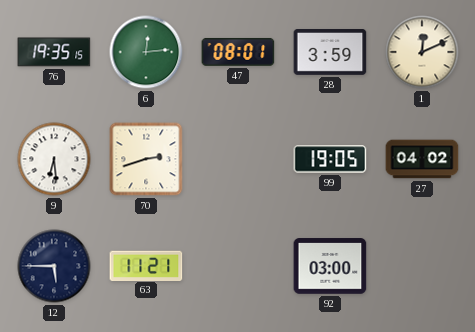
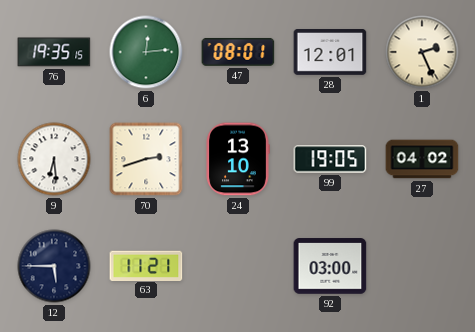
28: 3:59 -> 12:01 (330, 53)
1: 12:11 -> 2:26 (422, 52)
24: none -> 13:10 (238, 159)
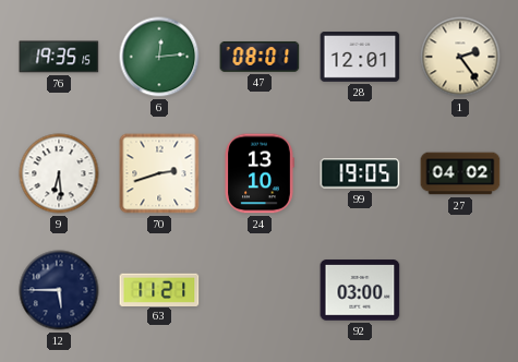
1: 2:26 -> 2:24 (460, 57)
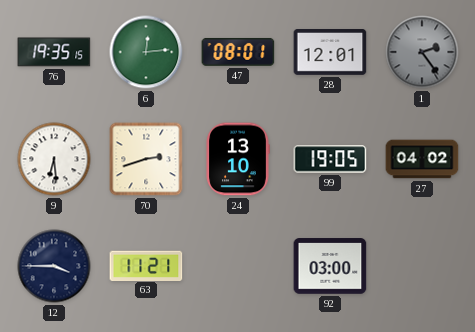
1 dial: cream -> grey (422, 52)
12: 5:45 -> 3:45 (54, 266)
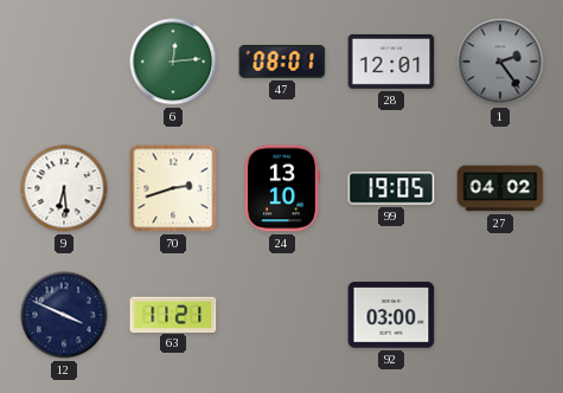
76: 19:35 -> none (54, 52)
12: 3:45 -> 3:49 (64, 315)
